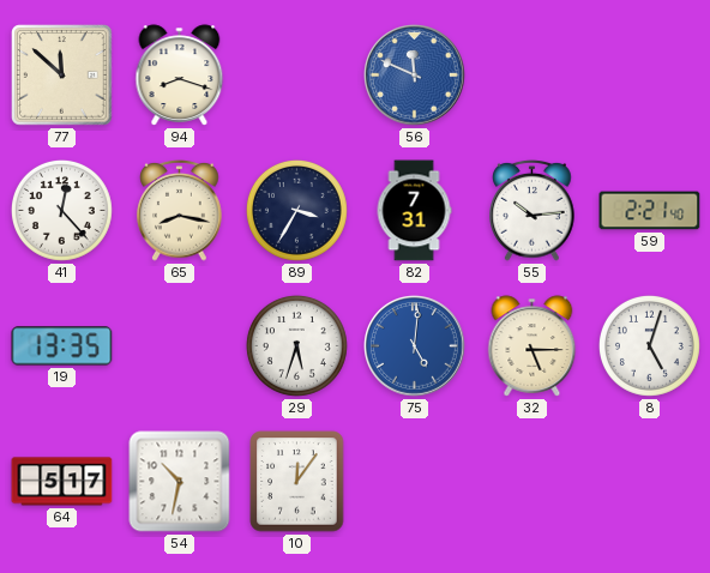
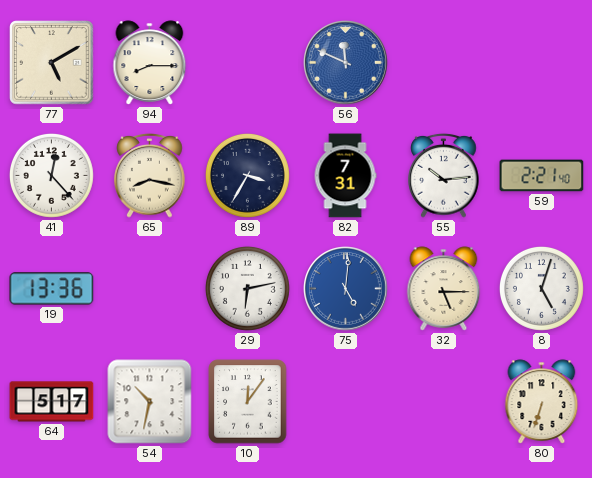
77: 11:52 -> 5:10 (52, 63)
94: 8:18 -> 8:15 (150, 63)
19: 13:35 -> 13:36 (52, 289)
29: 5:33 -> 6:13 (247, 288)
80: none -> 6:33 (542, 402)
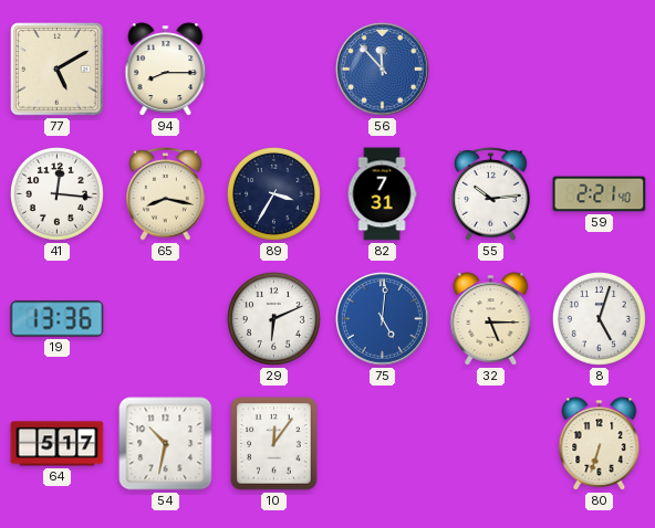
56: 11:49 -> 11:53 (383, 70)
41: 12:23 -> 12:16 (56, 193)
29: 6:13 -> 6:11 (273, 318)
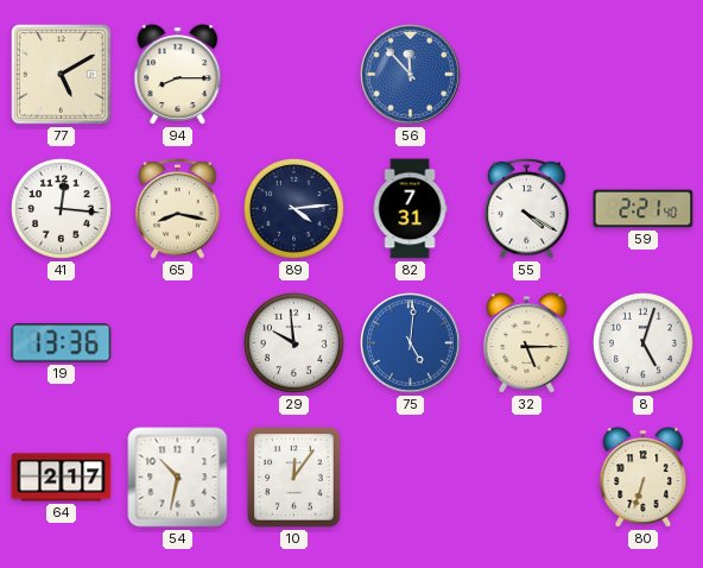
89: 3:35 -> 4:14 (293, 208)
55: 10:14 -> 4:20 (527, 208)
29: 6:11 -> 9:59 (293, 342)
64: 5:17 -> 2:17 (62, 478)
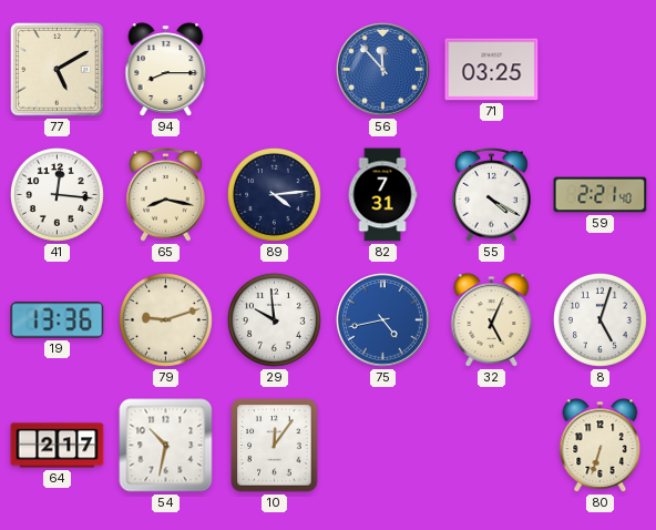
71: none -> 03:25 (492, 70)
79: none -> 9:12 (165, 319)
75: 5:01 -> 4:43 (383, 320)
32: 5:15 -> 5:04 (492, 320)
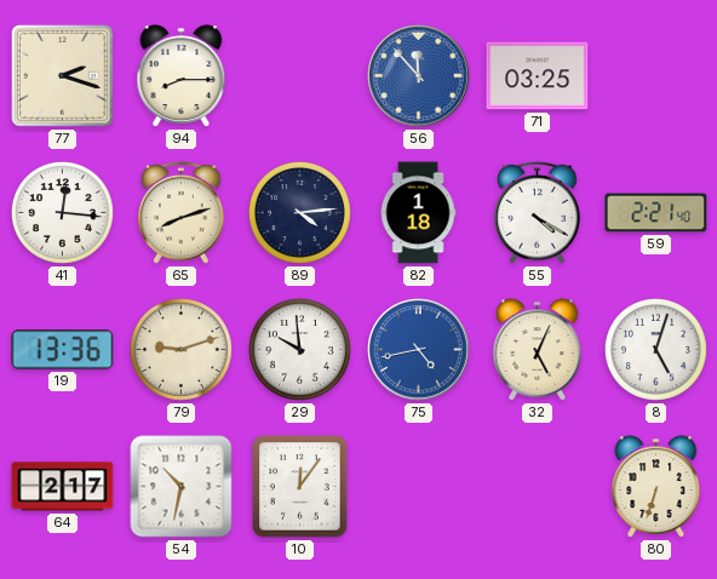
77: 5:10 -> 2:18 (63, 76)
65: 8:17 -> 8:12 (182, 212)
82: 7:31 -> 1:18 (418, 213)
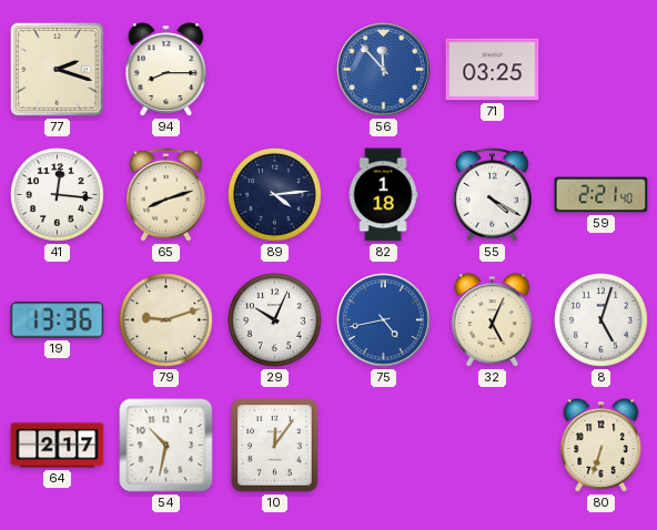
29: 9:59 -> 10:04 (274, 319)
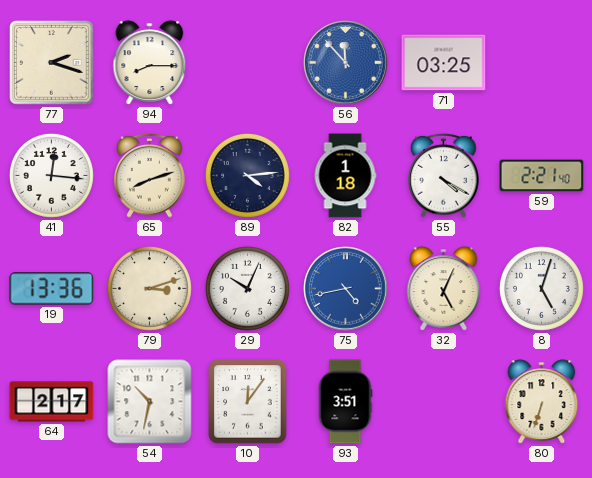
79: 9:12 -> 3:12 (149, 288)
93: none -> 3:51 (345, 402)
